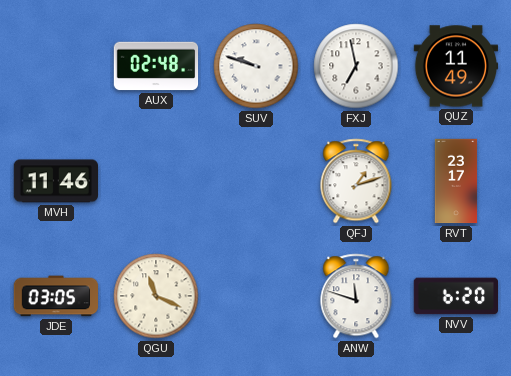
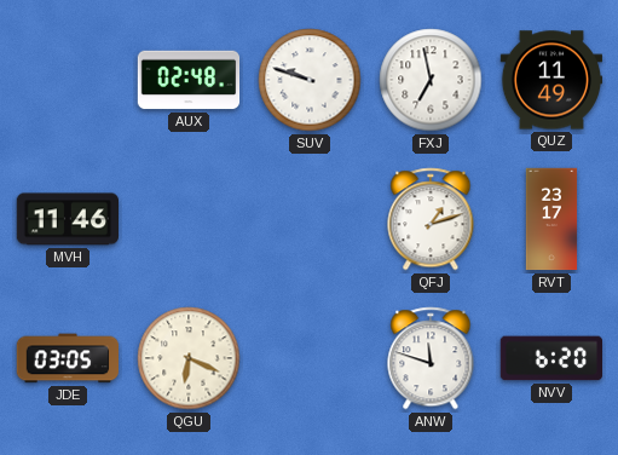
QGU: 11:19 -> 6:19 (189, 358)
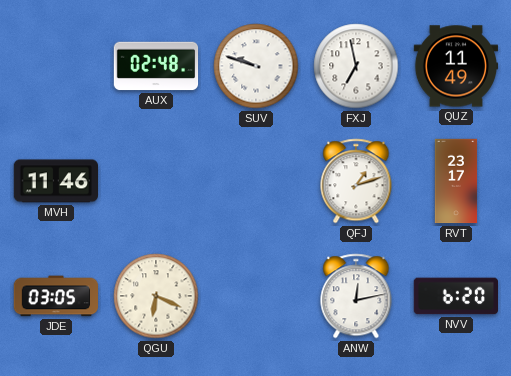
ANW: 11:48 -> 12:13 (356, 296)
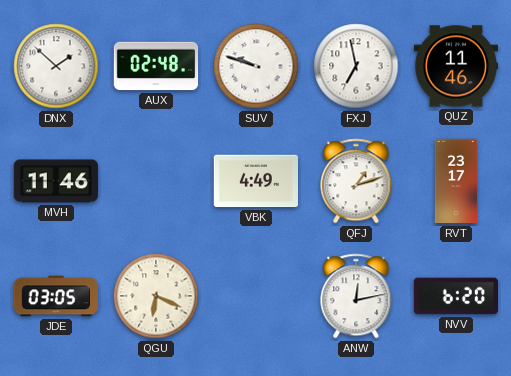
DNX: none -> 1:52 (56, 66)
QUZ: 11:49 -> 11:46 (456, 66)
VBK: none -> 4:49 (256, 181)
